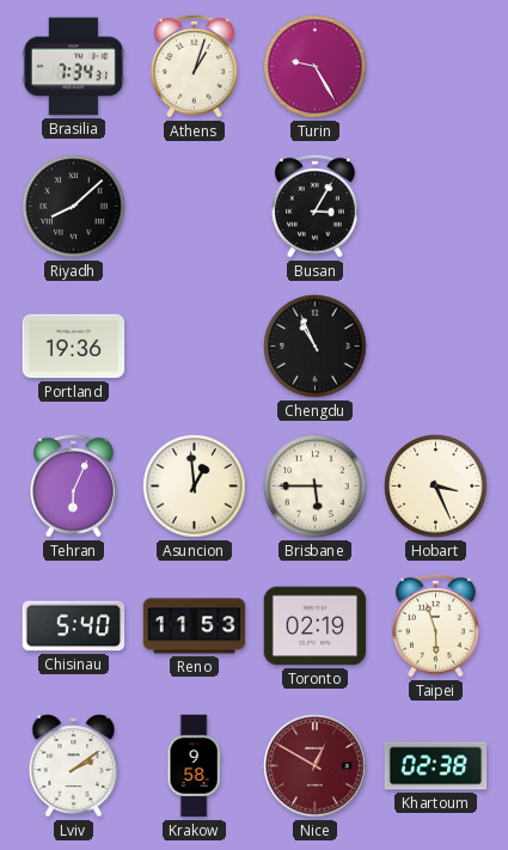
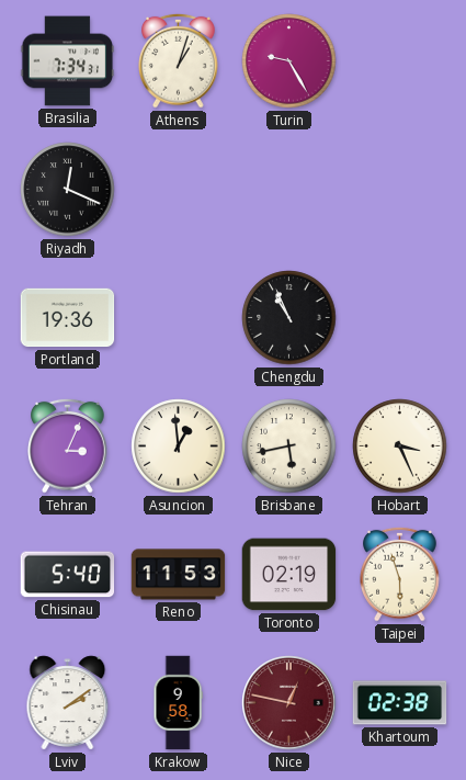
Riyadh: 8:08 -> 12:19 (68, 190)
Busan: 3:05 -> none (316, 206)
Tehran: 6:04 -> 3:04 (68, 445)
Brisbane: 5:45 -> 5:43 (289, 446)
Nice: 12:50 -> 12:47 (289, 703)
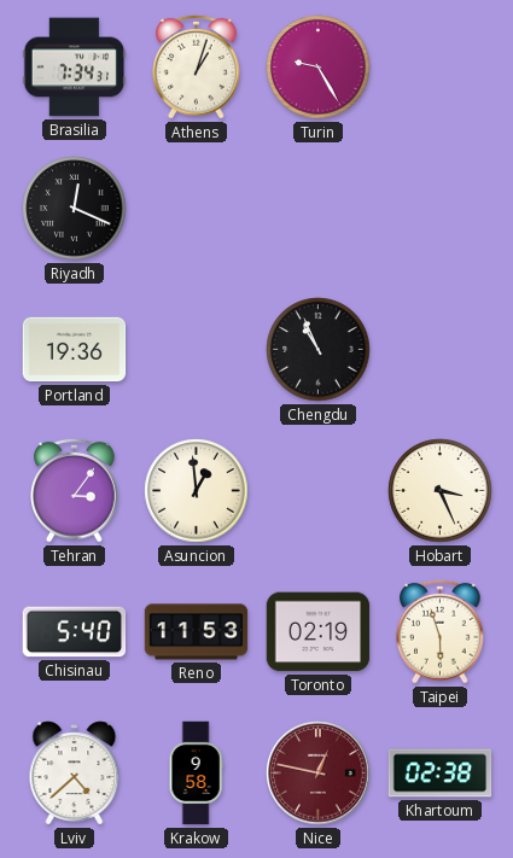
Tehran: 3:04 -> 3:06 (75, 490)
Brisbane: 5:43 -> none (289, 446)
Lviv: 2:09 -> 4:38 (75, 774)
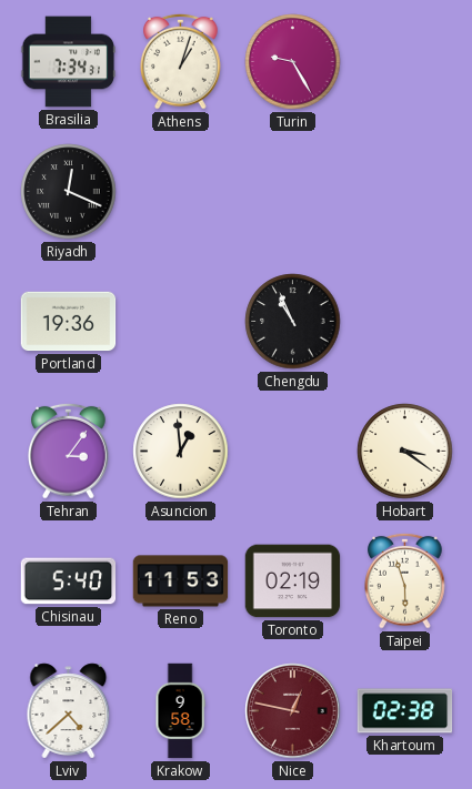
Hobart: 3:26 -> 3:21 (405, 452)
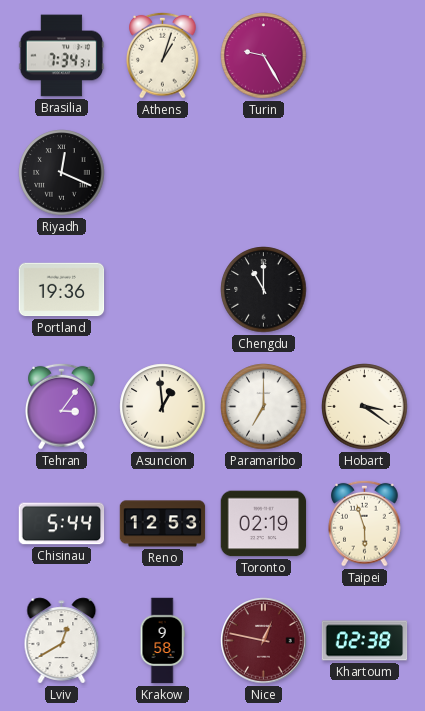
Chengdu: 10:56 -> 11:00 (264, 290)
Paramaribo: none -> 7:00 (264, 407)
Chisinau: 5:40 -> 5:44 (62, 524)
Reno: 11:53 -> 12:53 (163, 524)
Lviv: 4:38 -> 12:40 (62, 641)
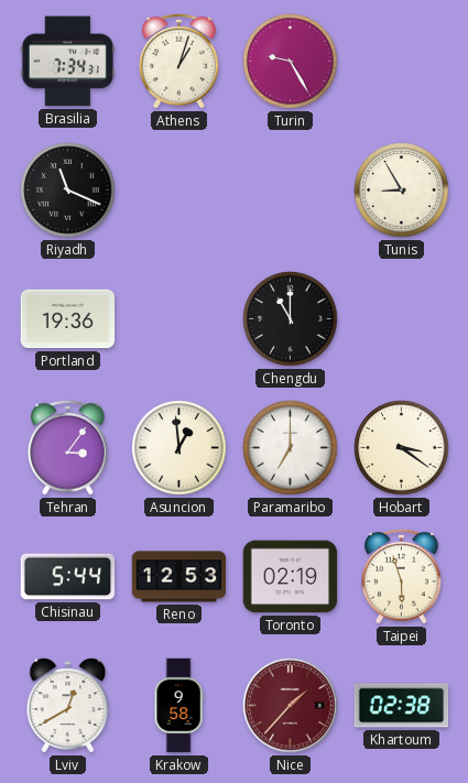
Riyadh: 12:19 -> 11:19 (68, 191)
Tunis: none -> 8:55 (402, 191)
Nice: 12:47 -> 1:37 (291, 706)
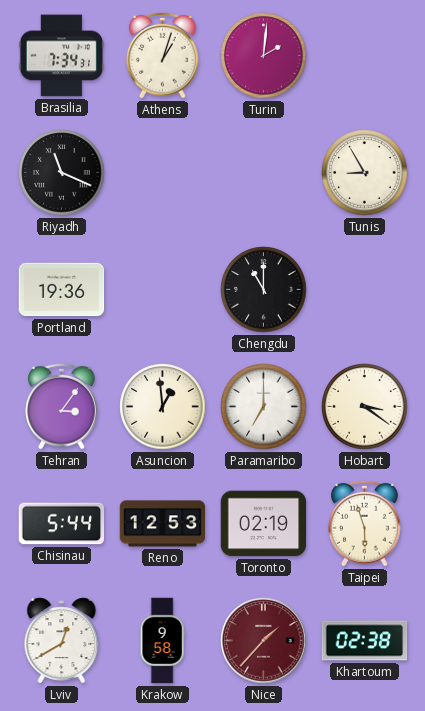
Turin: 9:25 -> 2:01 (264, 56)
